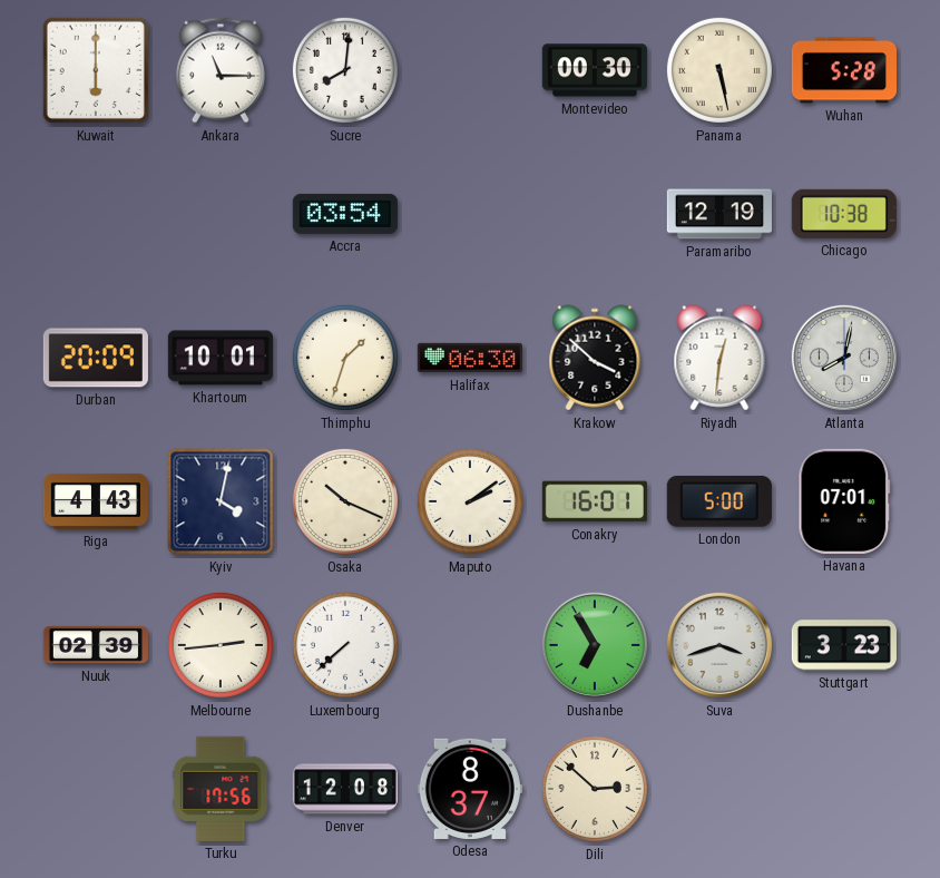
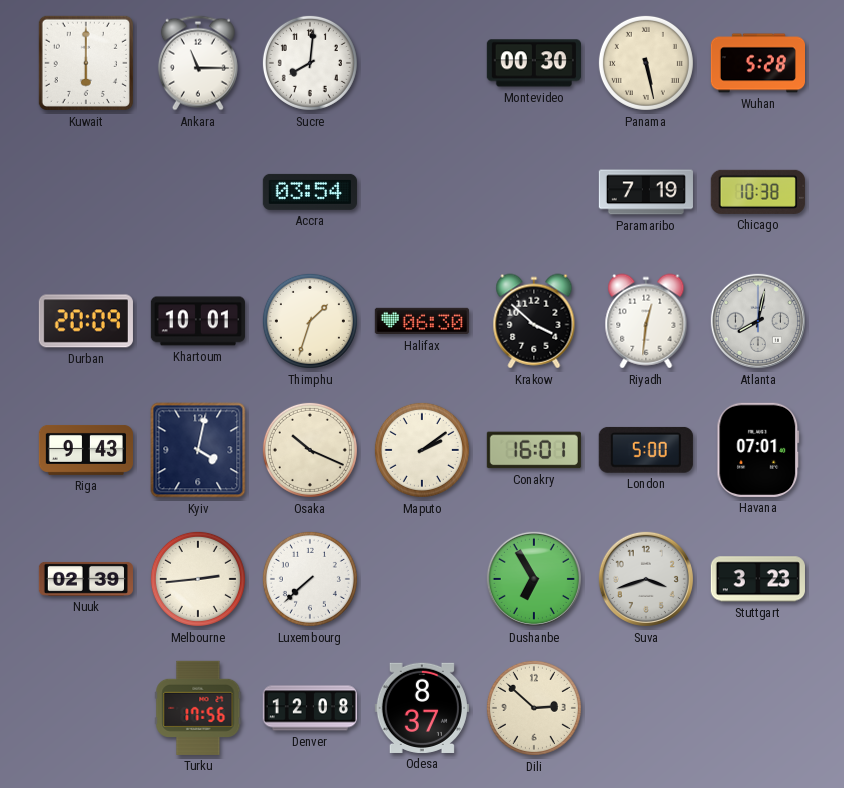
Paramaribo: 12:19 -> 7:19 (646, 192)
Riga: 4:43 -> 9:43 (85, 450)
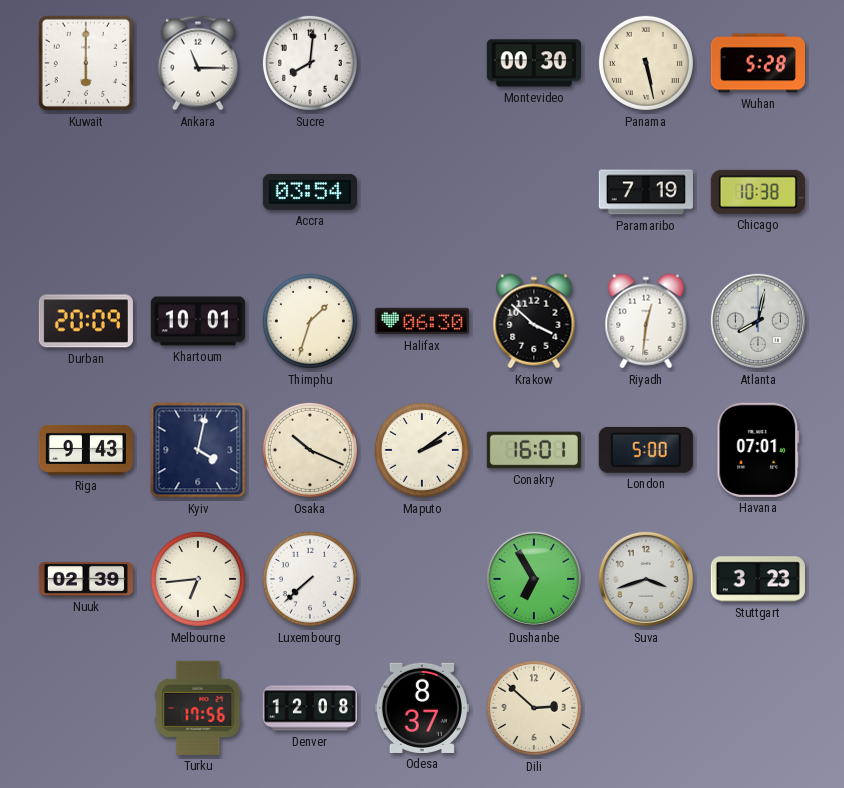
Melbourne: 2:44 -> 6:44 (198, 579)
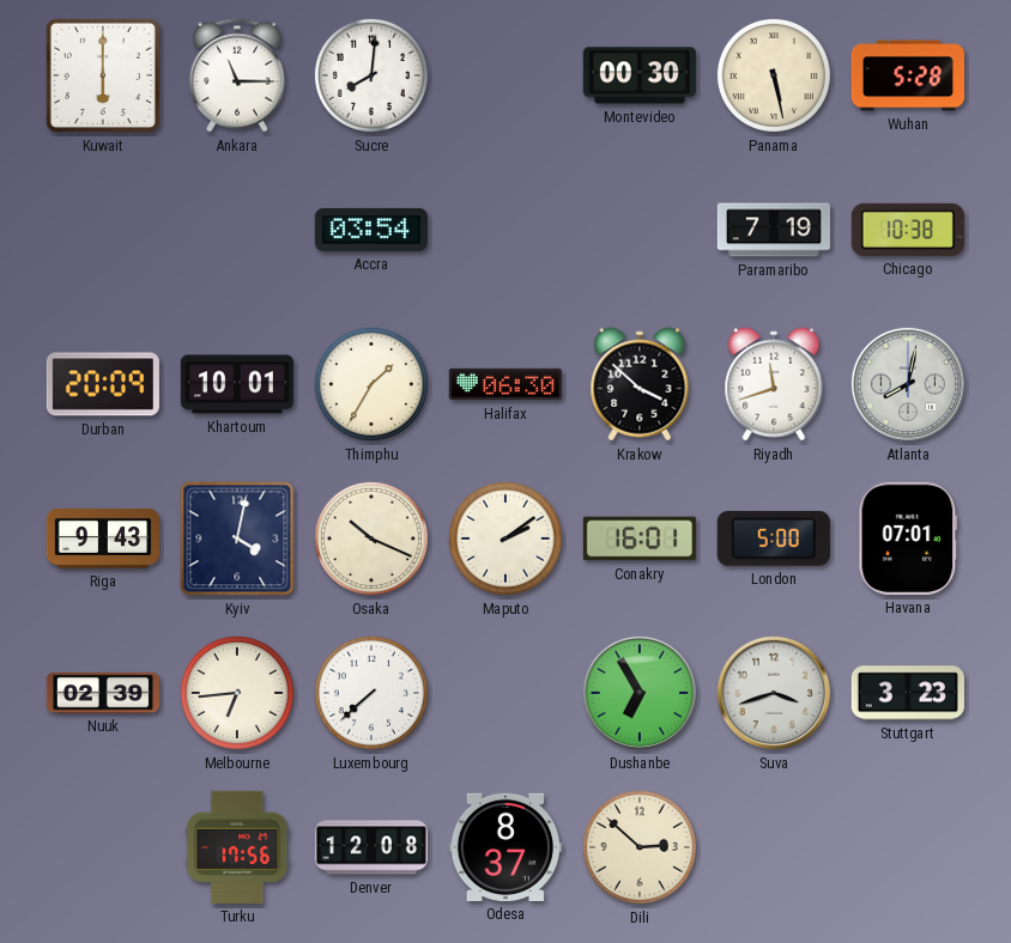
Thimphu: 1:33 -> 1:35 (371, 384)
Riyadh: 12:31 -> 11:42 (774, 384)
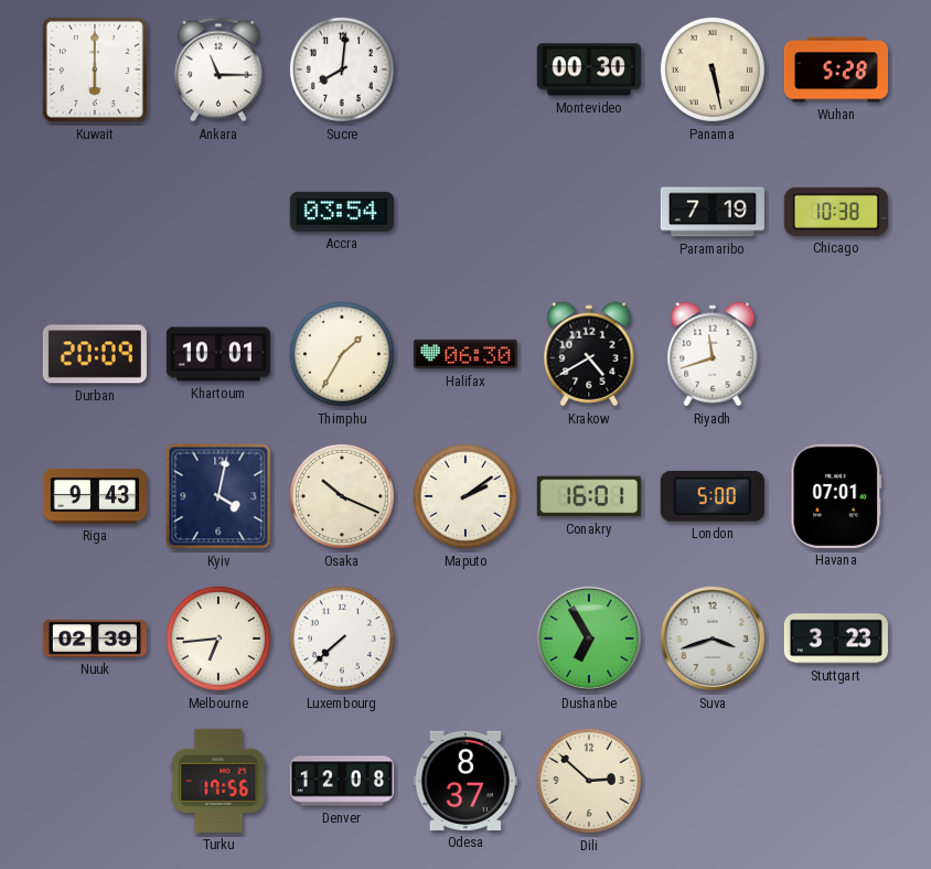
Krakow: 3:52 -> 4:40 (589, 354)
Atlanta: 8:02 -> none (908, 384)
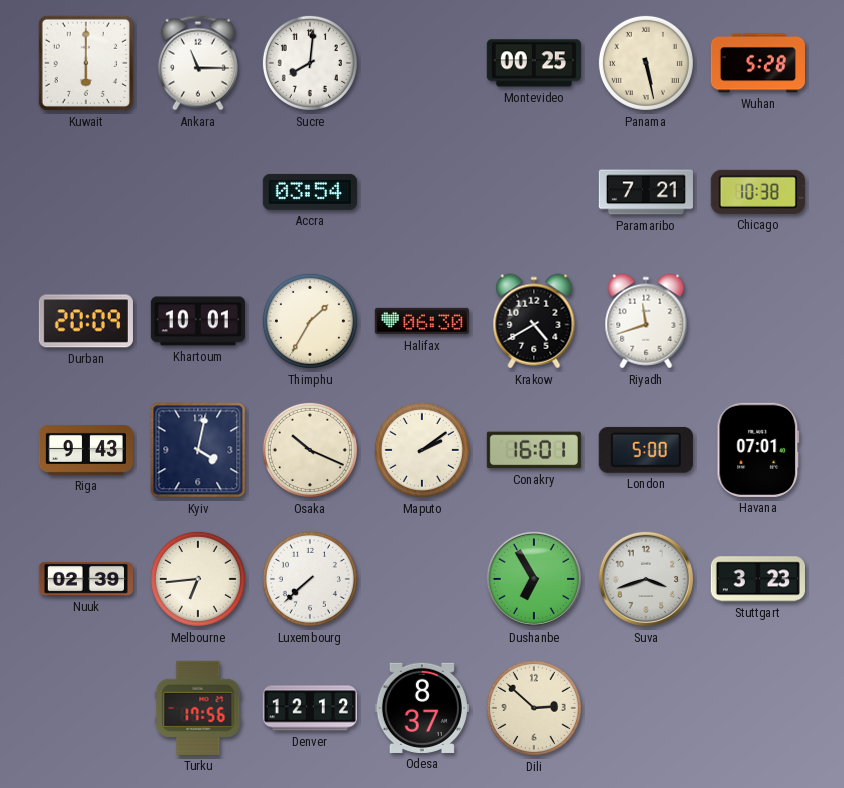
Montevideo: 00:30 -> 00:25 (534, 63)
Paramaribo: 7:19 -> 7:21 (646, 192)
Denver: 12:08 -> 12:12 (310, 708)
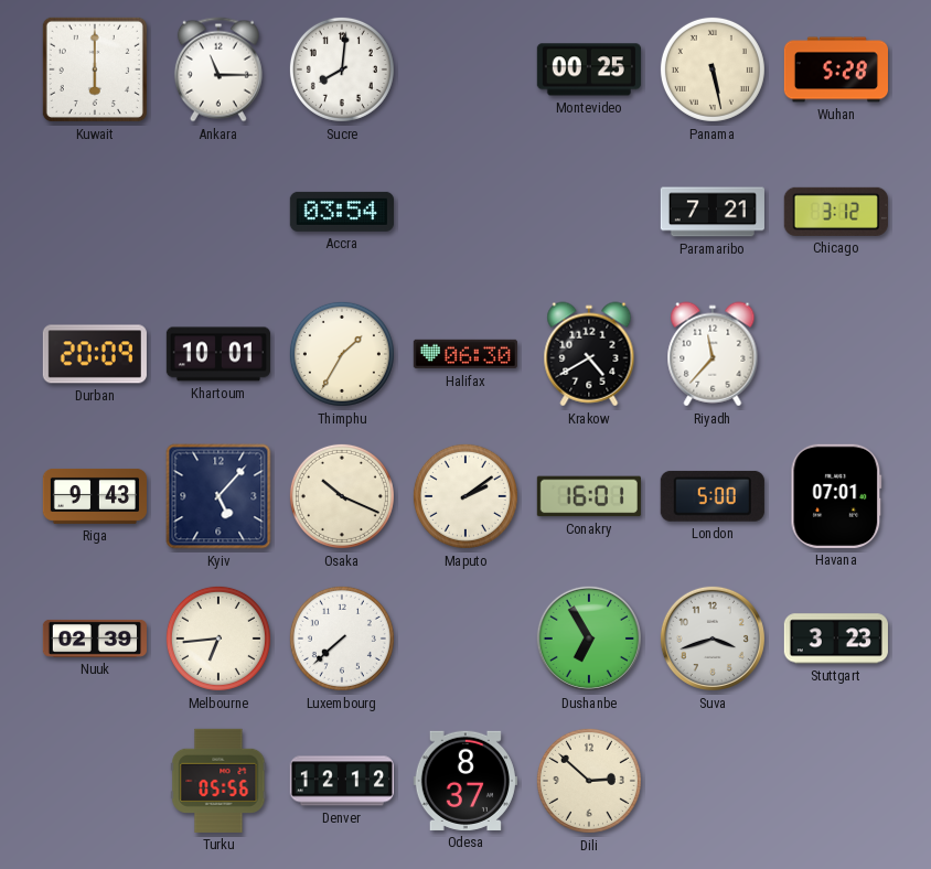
Chicago: 10:38 -> 3:12 (836, 212)
Riyadh: 11:42 -> 11:37 (713, 354)
Kyiv: 4:02 -> 5:07 (218, 496)
Turku: 17:56 -> 05:56 (218, 781)
